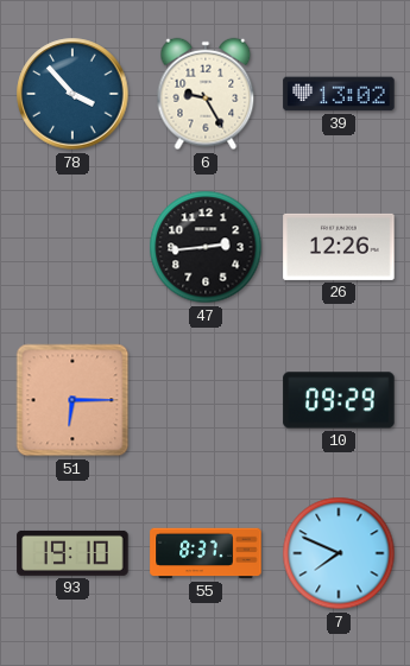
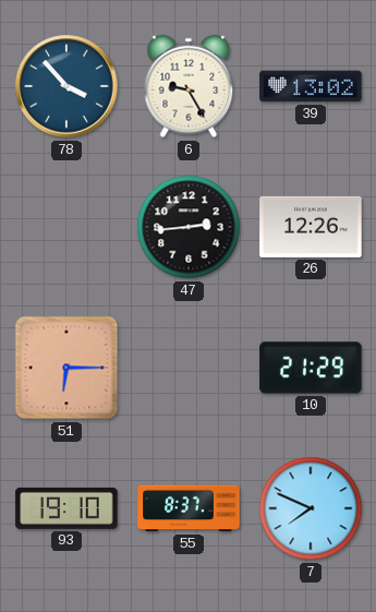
10: 09:29 -> 21:29 (311, 368)
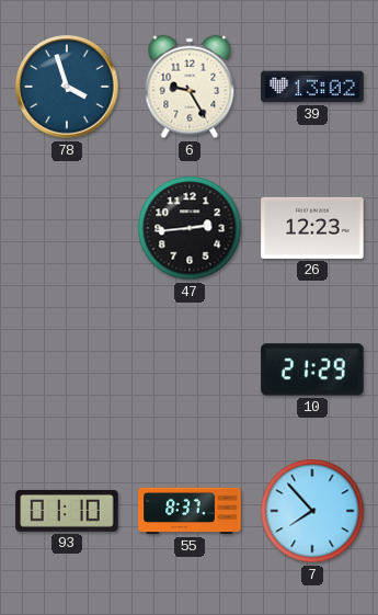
78: 3:53 -> 3:57 (67, 87)
26: 12:26 -> 12:23 (312, 228)
51: 6:15 -> none (66, 368)
93: 19:10 -> 01:10 (67, 511)
7: 7:49 -> 7:53 (312, 511)
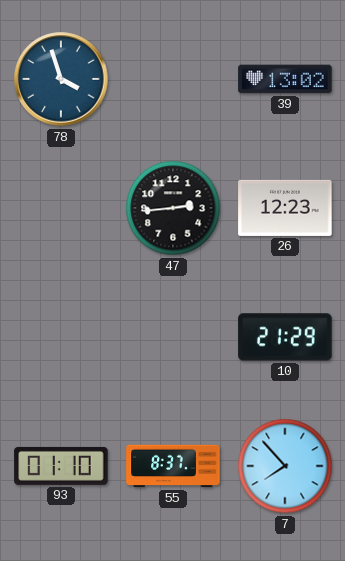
6: 9:25 -> none (190, 87)
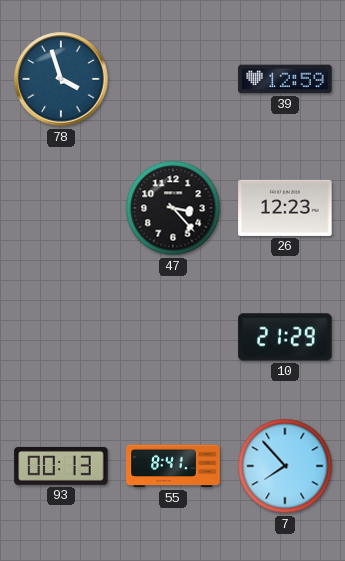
39: 13:02 -> 12:59 (285, 79)
47: 2:44 -> 3:23 (173, 208)
93: 01:10 -> 00:13 (61, 466)
55: 8:37 -> 8:41 (173, 466)
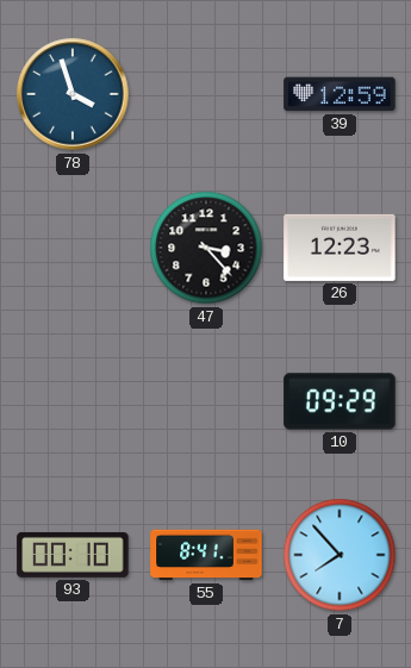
10: 21:29 -> 09:29 (340, 401)
93: 00:13 -> 00:10 (73, 555)
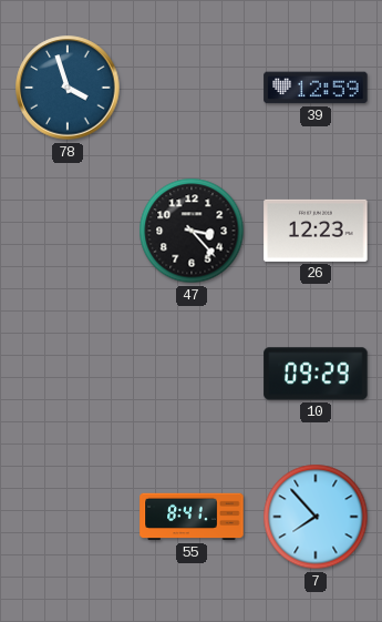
93: 00:10 -> none (73, 555)
